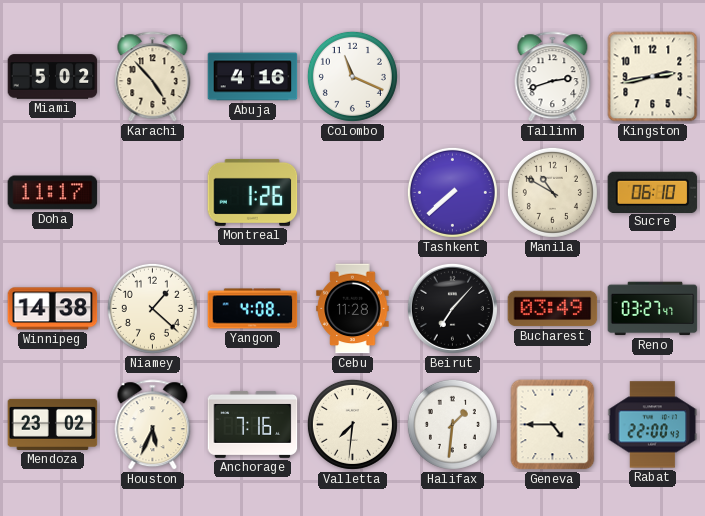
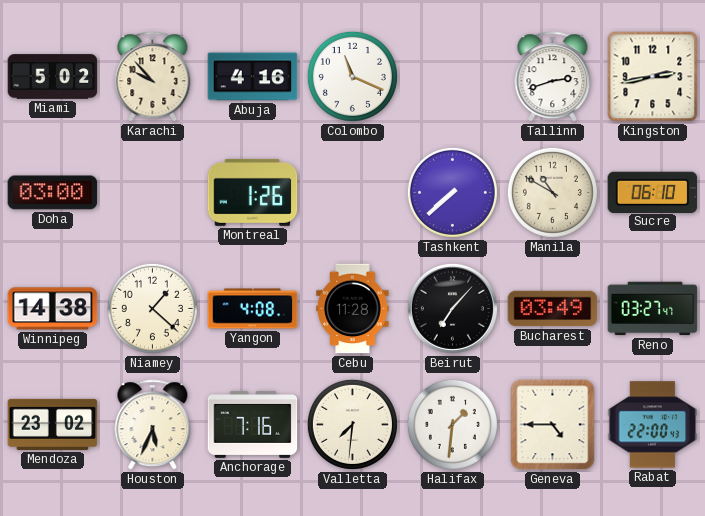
Karachi: 4:53 -> 9:53 (153, 77)
Doha: 11:17 -> 03:00 (53, 193)
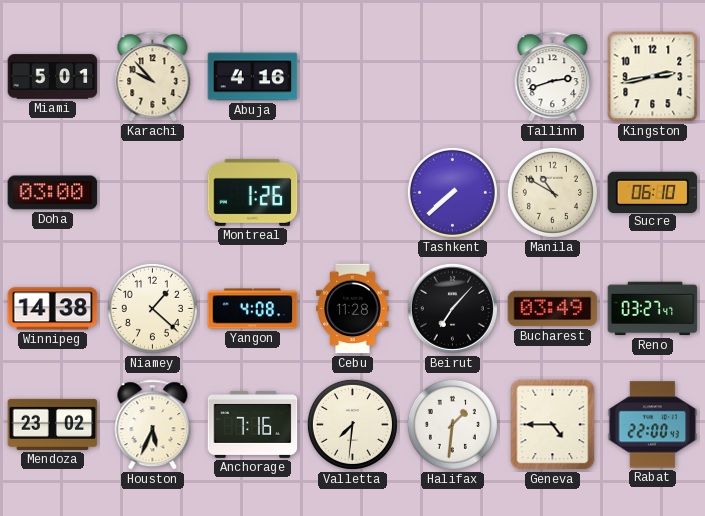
Miami: 5:02 -> 5:01 (53, 77)
Colombo: 11:19 -> none (352, 76)
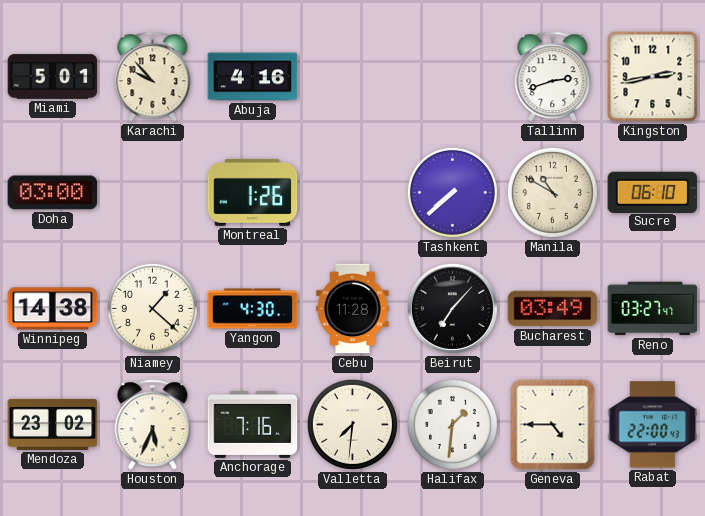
Yangon: 4:08 -> 4:30 (253, 309)
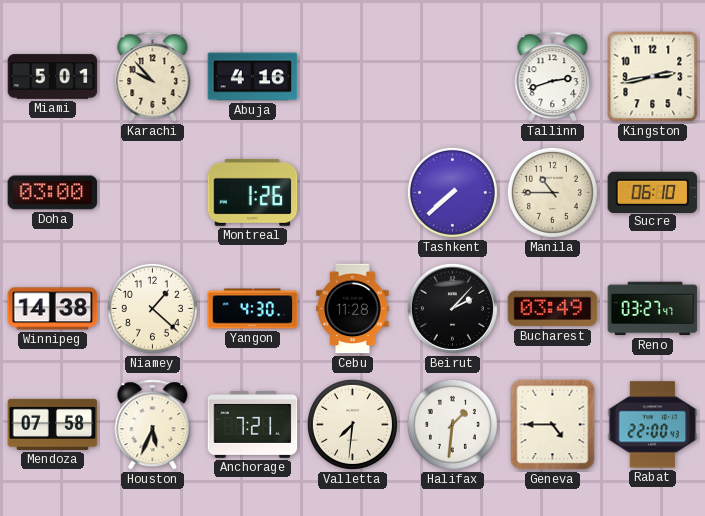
Manila: 10:50 -> 10:45 (552, 192)
Beirut: 7:07 -> 2:07 (452, 308)
Mendoza: 23:02 -> 07:58 (53, 424)
Anchorage: 7:16 -> 7:21 (253, 424)
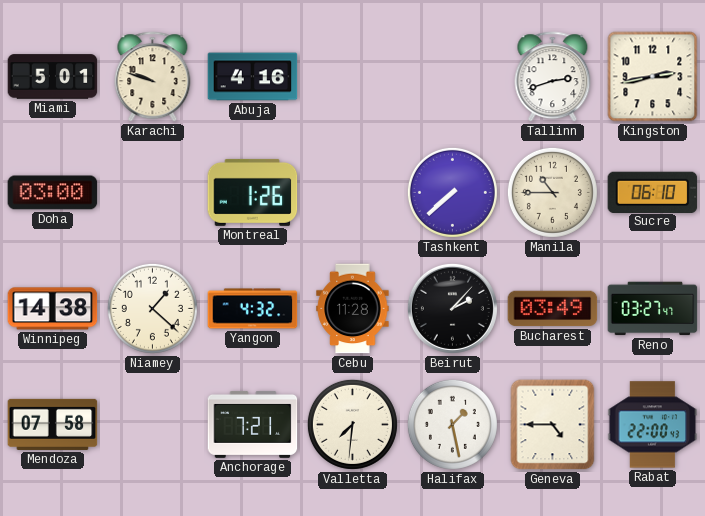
Karachi: 9:53 -> 9:48 (153, 77)
Yangon: 4:30 -> 4:32 (253, 309)
Houston: 5:34 -> none (153, 425)
Halifax: 1:31 -> 1:28 (452, 424)
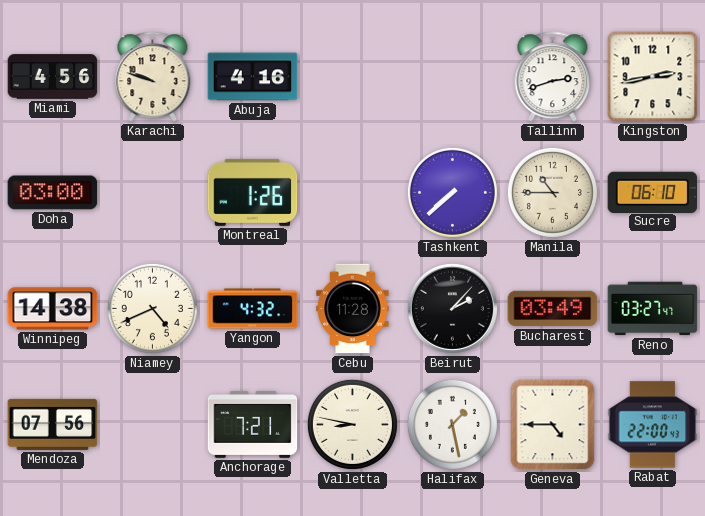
Miami: 5:01 -> 4:56 (53, 77)
Niamey: 1:22 -> 4:41 (152, 308)
Mendoza: 07:58 -> 07:56 (53, 424)
Valletta: 7:31 -> 8:47 (352, 424)
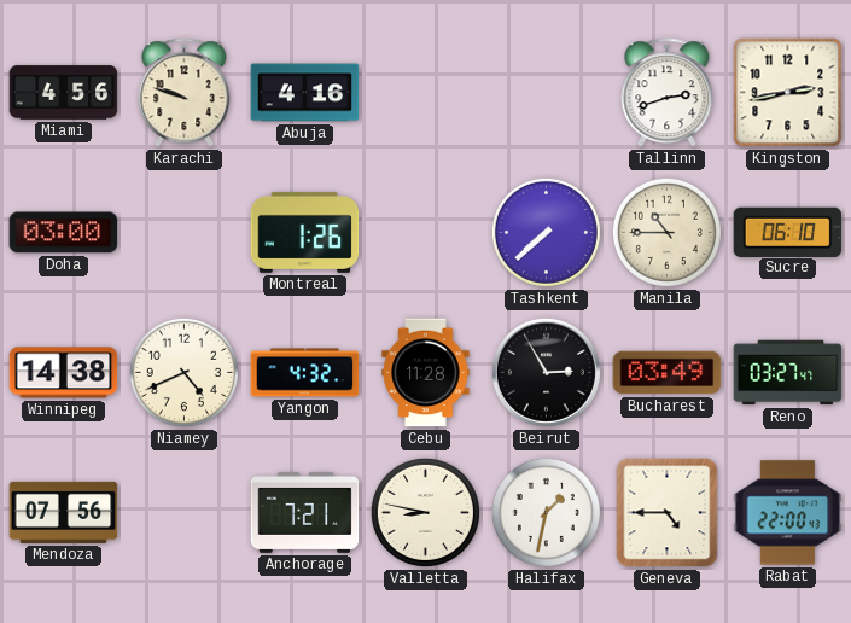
Beirut: 2:07 -> 2:55 (546, 372)
Halifax: 1:28 -> 1:32 (546, 512)
